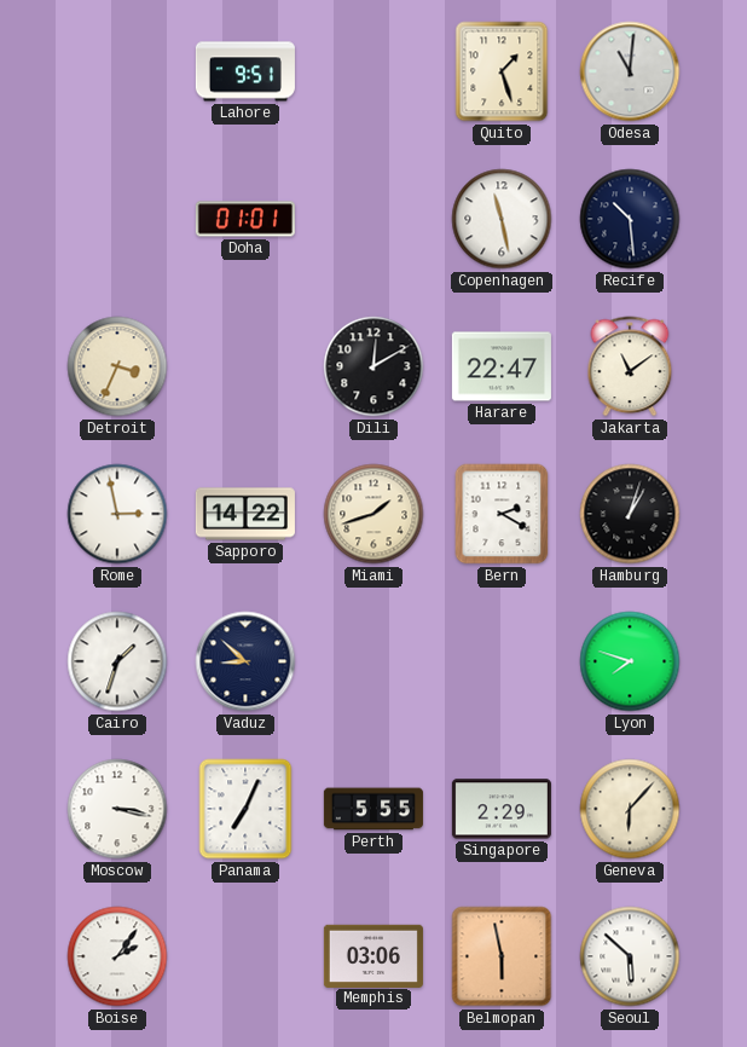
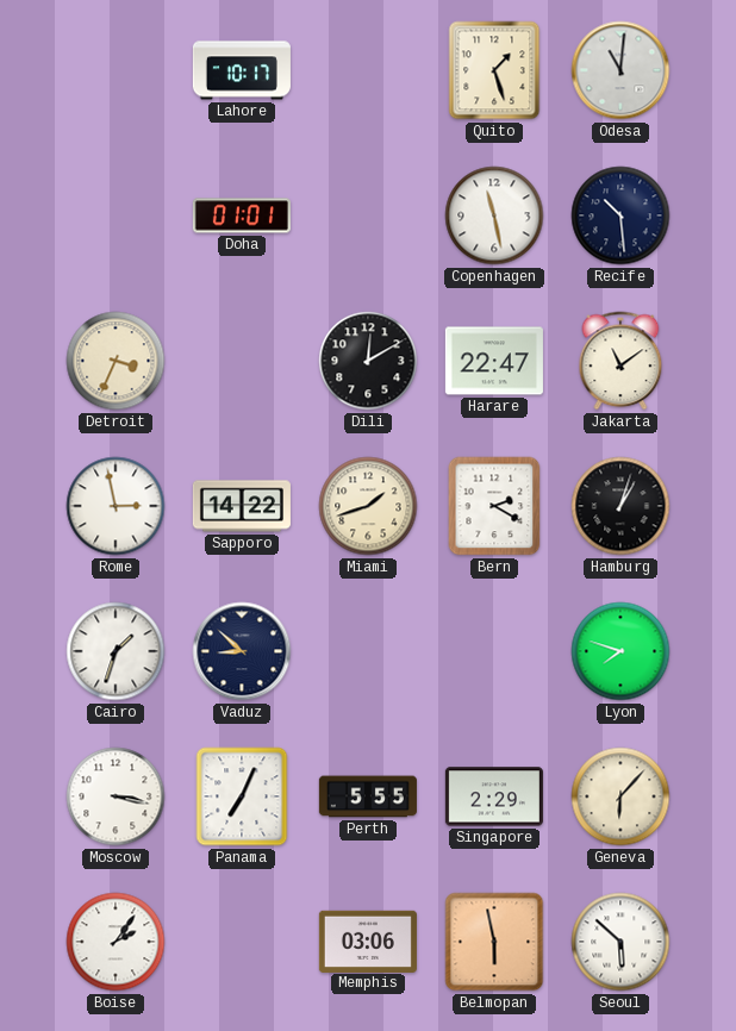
Lahore: 9:51 -> 10:17 (242, 70)
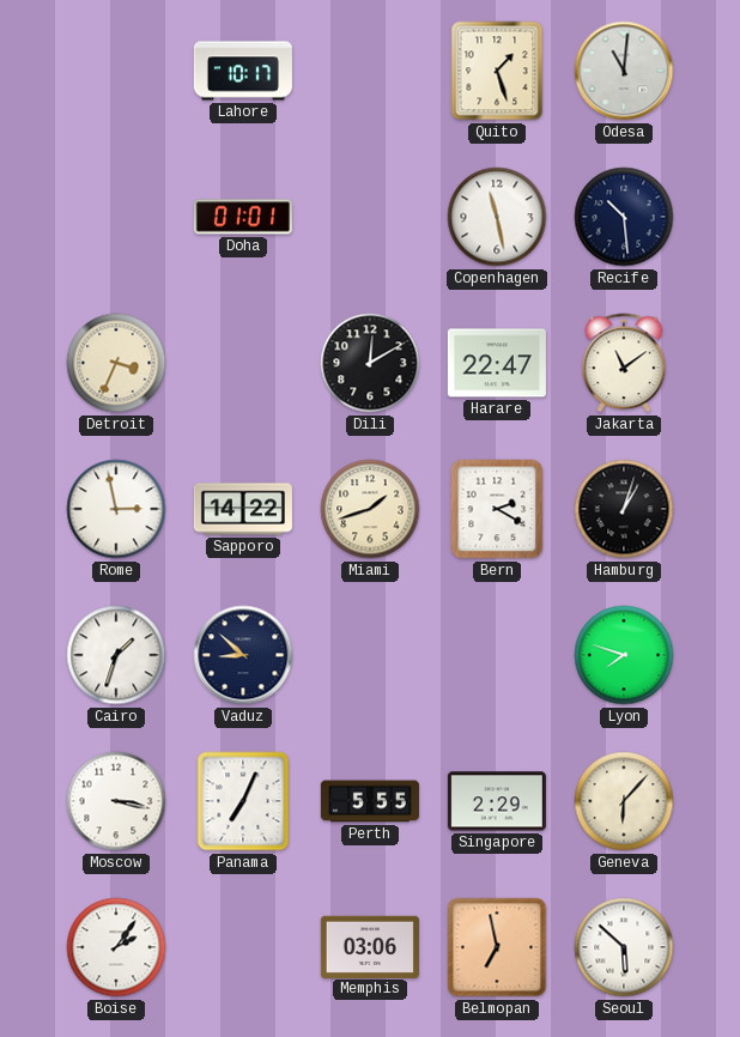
Belmopan: 5:58 -> 6:58 (497, 947)
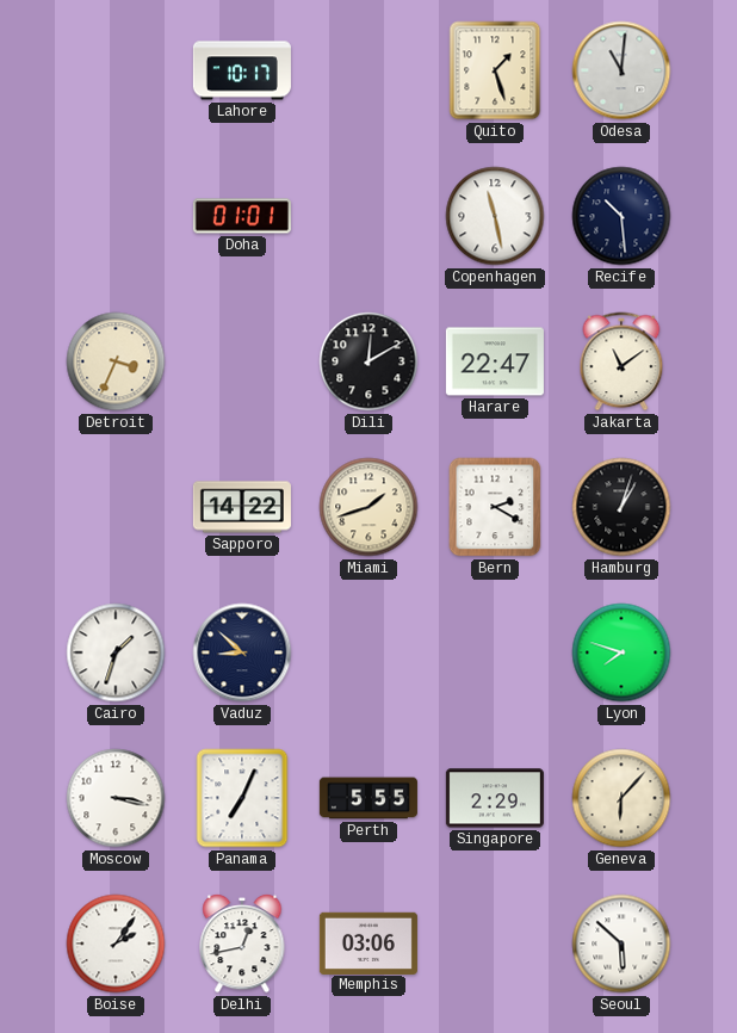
Rome: 2:58 -> none (116, 509)
Delhi: none -> 12:43 (242, 944)
Belmopan: 6:58 -> none (497, 947)
